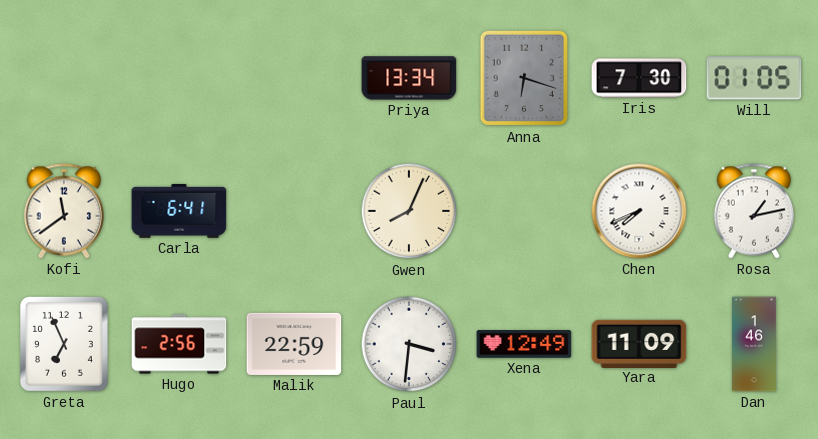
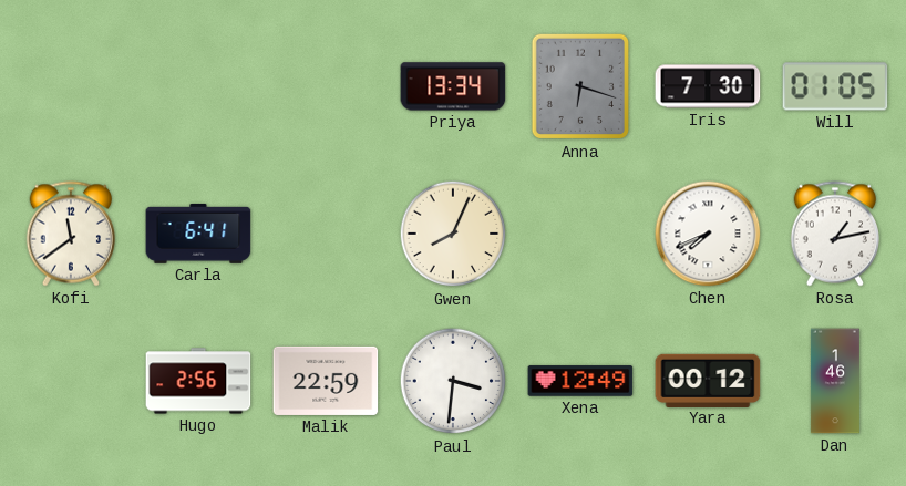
Greta: 6:56 -> none (64, 344)
Yara: 11:09 -> 00:12 (708, 380)
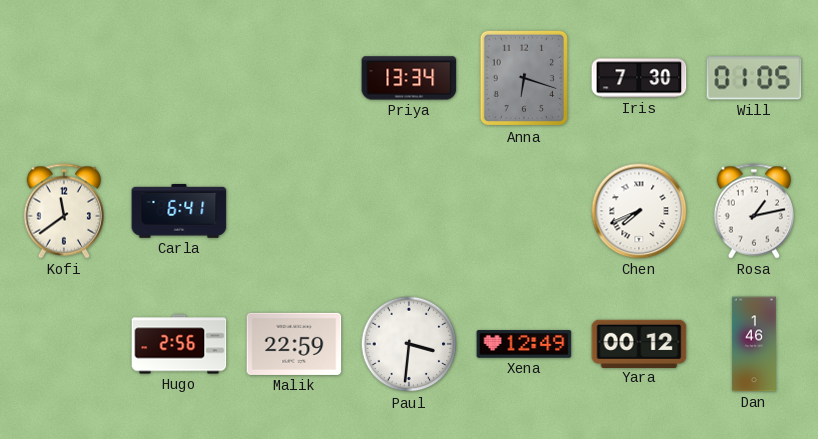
Gwen: 8:04 -> none (453, 234)
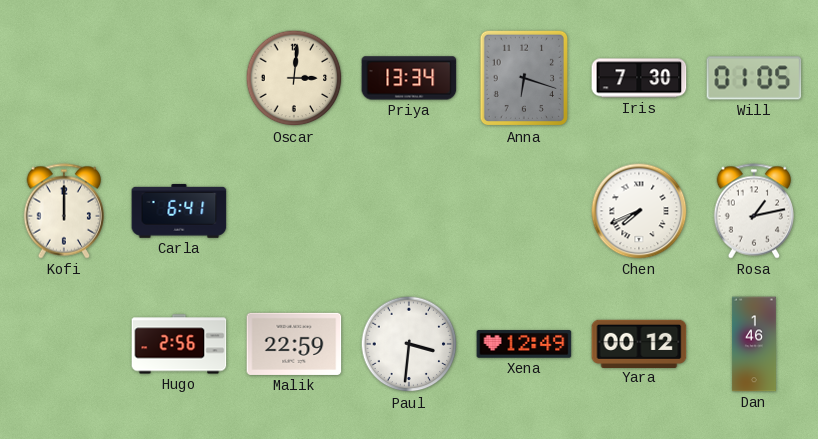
Oscar: none -> 3:01 (294, 78)
Kofi: 11:39 -> 12:00 (63, 211)
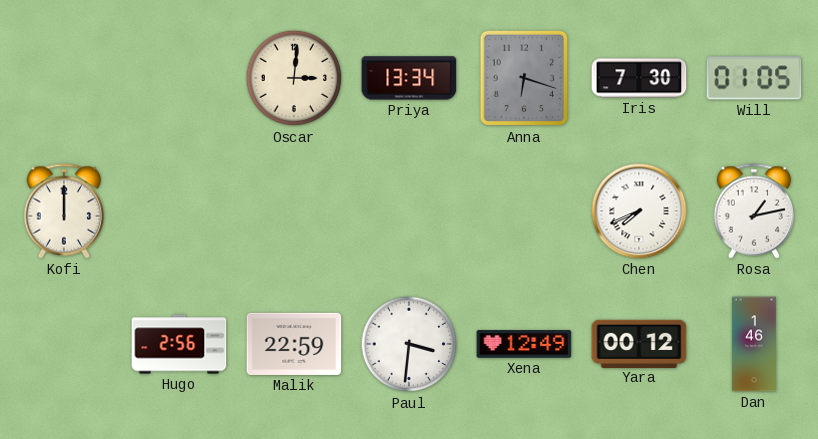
Carla: 6:41 -> none (179, 211)
